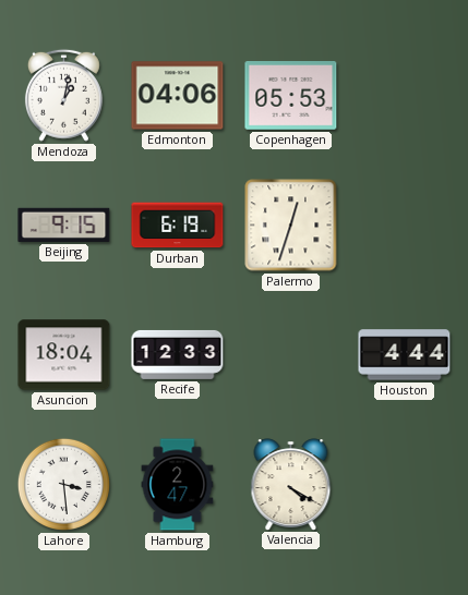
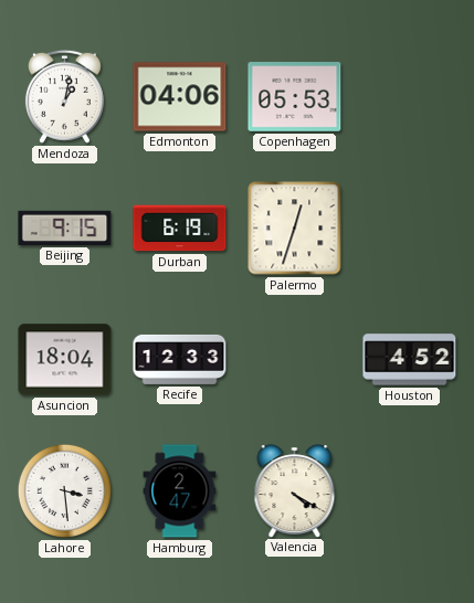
Houston: 4:44 -> 4:52 (410, 360)
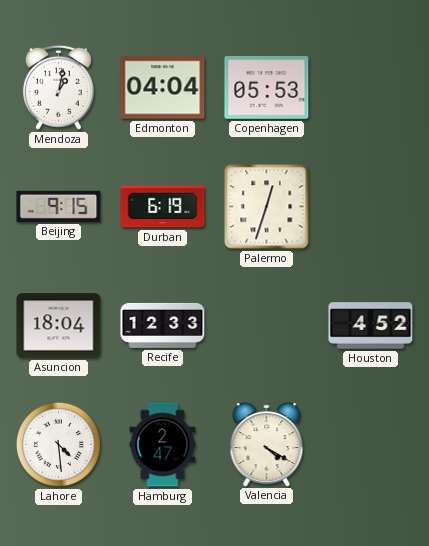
Edmonton: 04:06 -> 04:04 (163, 88)
Lahore: 3:29 -> 4:29 (58, 444)
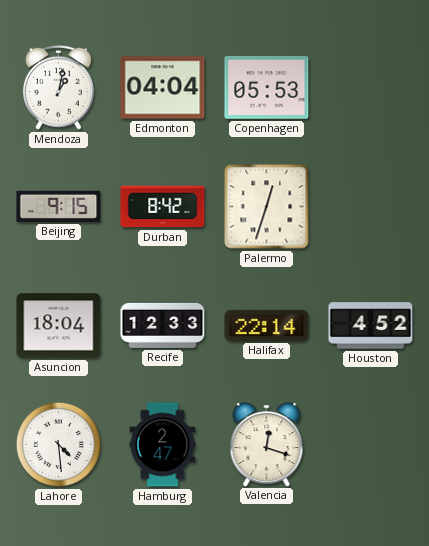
Durban: 6:19 -> 8:42 (163, 207)
Halifax: none -> 22:14 (267, 325)
Valencia: 4:20 -> 12:18 (267, 444)
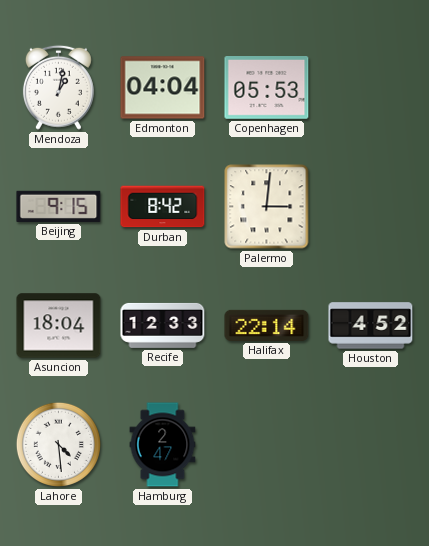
Palermo: 12:33 -> 3:01 (267, 207)
Valencia: 12:18 -> none (267, 444)
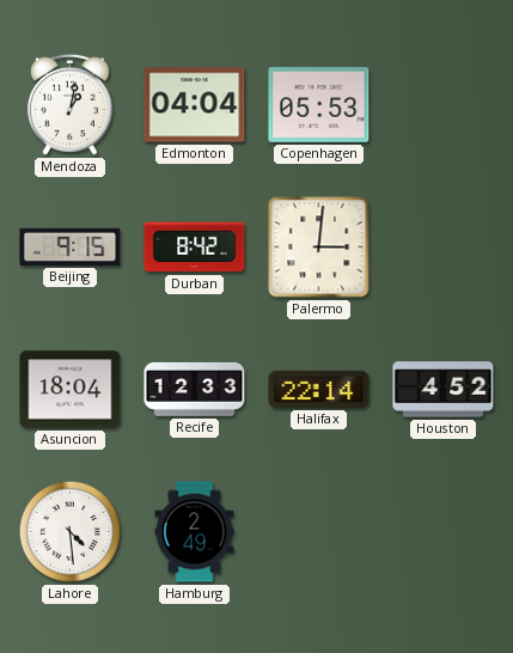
Hamburg: 2:47 -> 2:49 (195, 532)
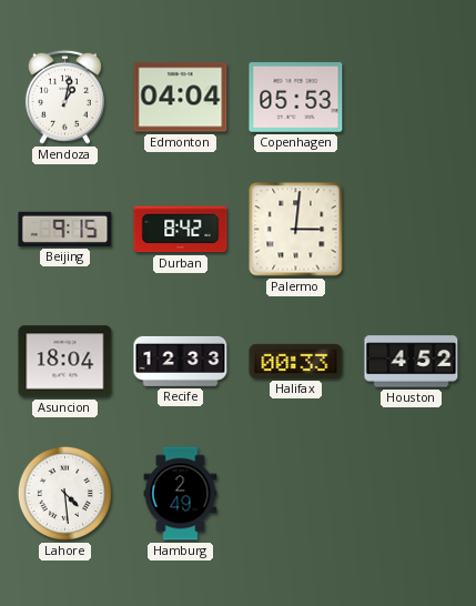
Halifax: 22:14 -> 00:33 (296, 361)
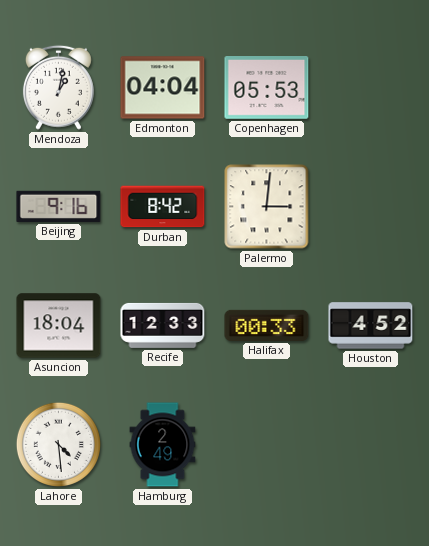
Beijing: 9:15 -> 9:16 (59, 206)
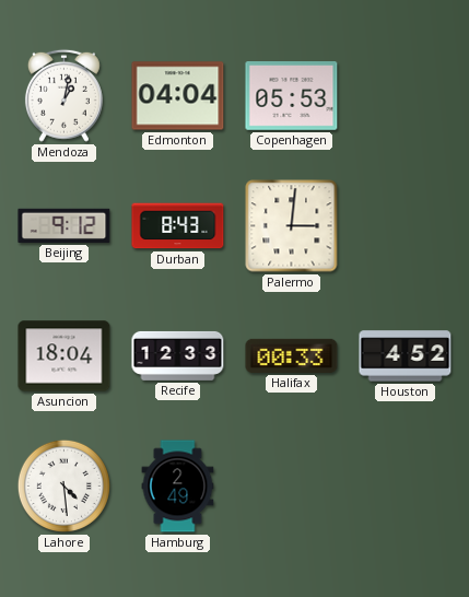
Beijing: 9:16 -> 9:12 (65, 225)
Durban: 8:42 -> 8:43 (178, 226)
